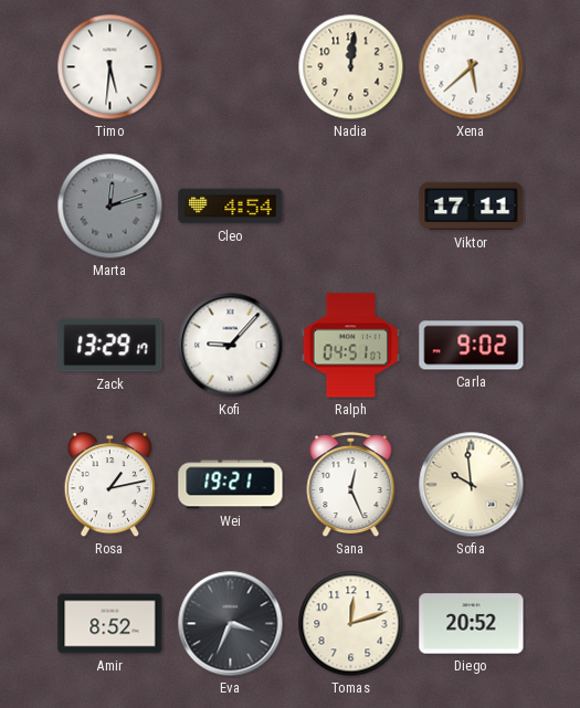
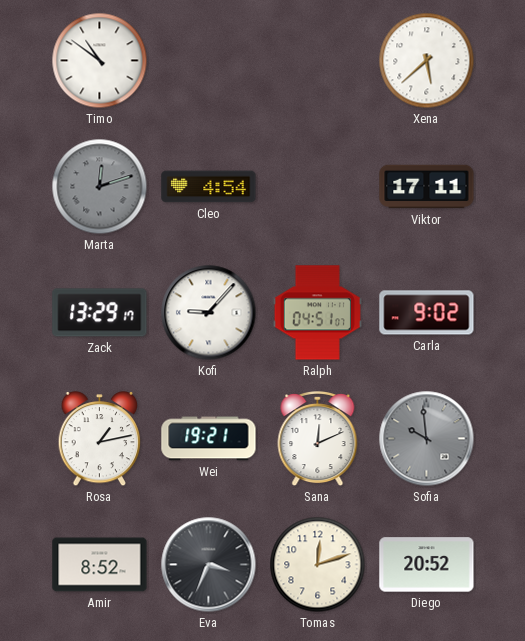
Timo: 5:31 -> 10:51 (100, 61)
Nadia: 12:01 -> none (351, 67)
Sana: 12:26 -> 12:11 (318, 440)
Sofia dial: cream -> grey (427, 439)
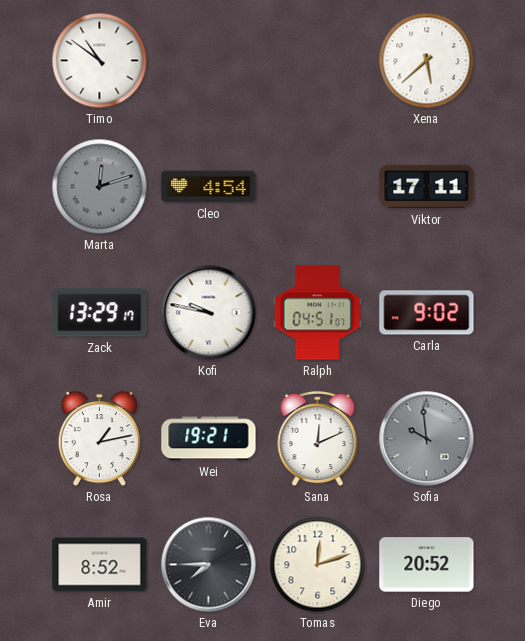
Kofi: 9:07 -> 9:47 (209, 313)
Eva: 3:34 -> 7:45 (209, 565)
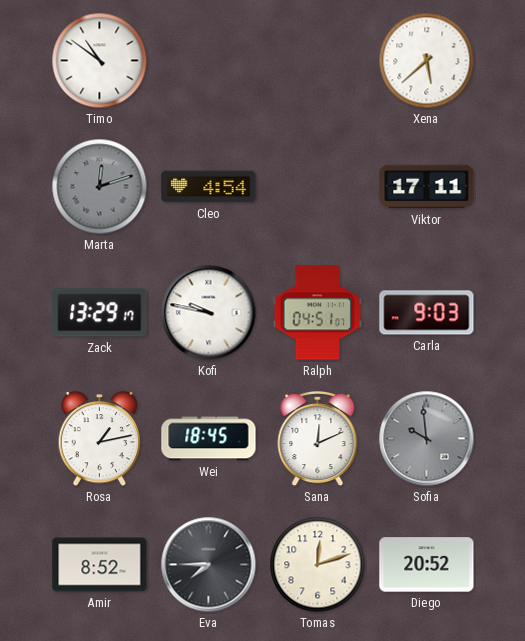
Carla: 9:02 -> 9:03 (427, 313)
Wei: 19:21 -> 18:45 (209, 439)
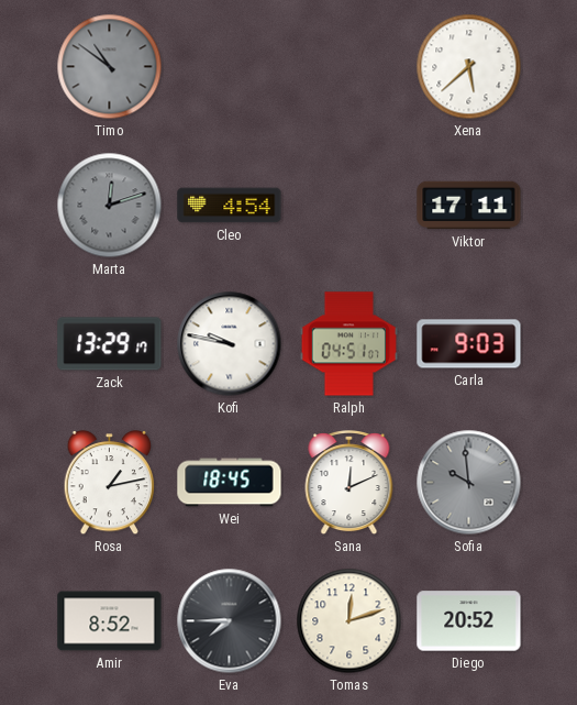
Timo dial: white -> grey (110, 67)
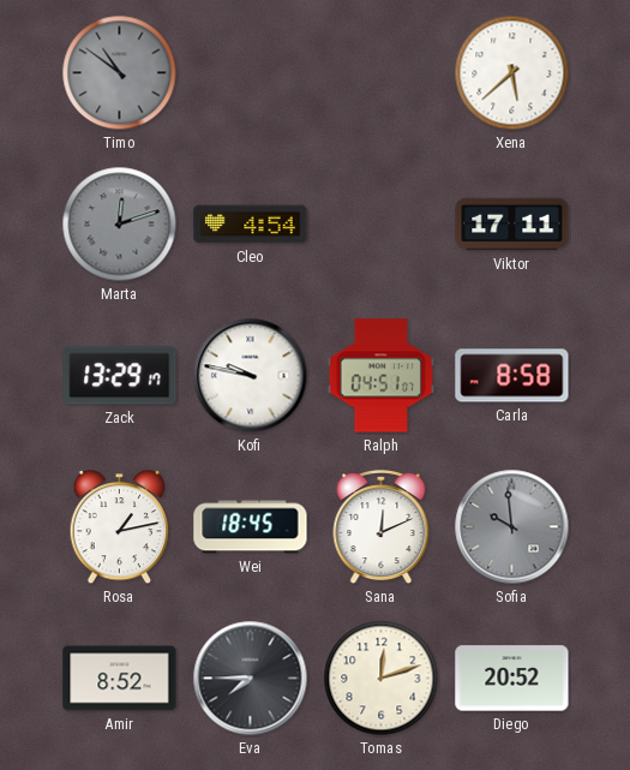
Carla: 9:03 -> 8:58 (512, 376)
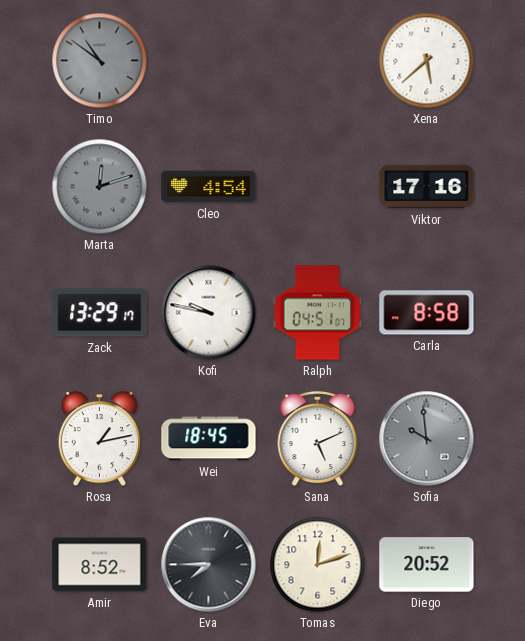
Viktor: 17:11 -> 17:16 (427, 187)
Sana: 12:11 -> 5:11 (318, 440)
